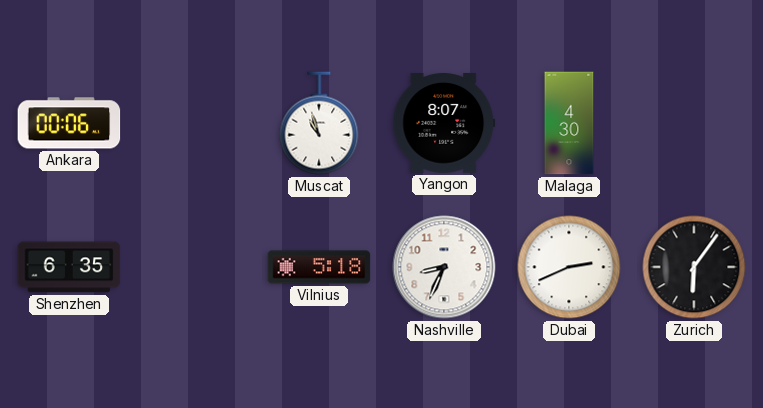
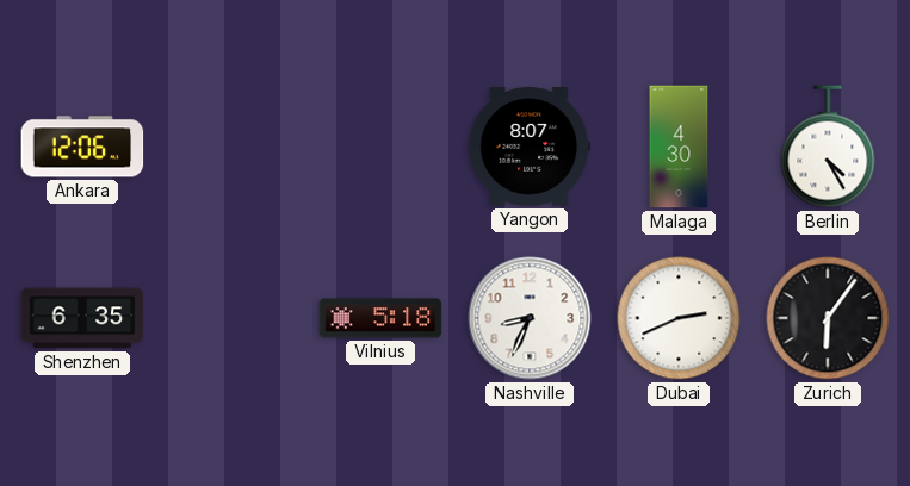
Ankara: 00:06 -> 12:06 (82, 147)
Muscat: 10:57 -> none (319, 123)
Berlin: none -> 4:25 (828, 147)
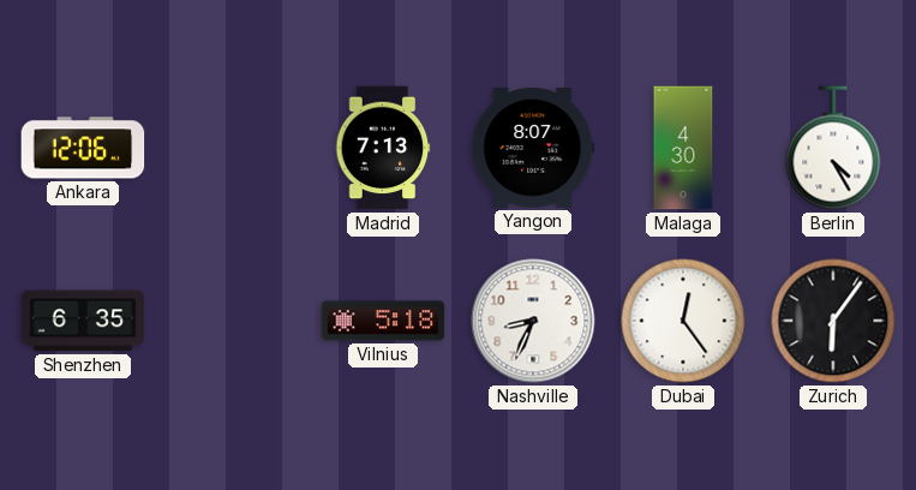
Madrid: none -> 7:13 (383, 148)
Dubai: 2:41 -> 12:24 (683, 321)
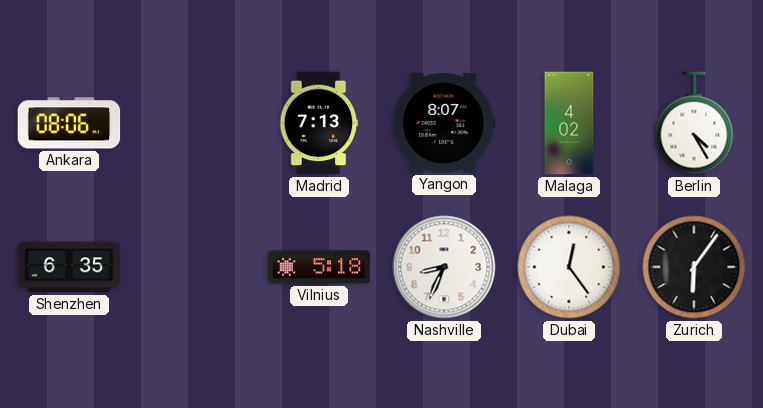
Ankara: 12:06 -> 08:06 (69, 123)
Malaga: 4:30 -> 4:02 (569, 123)
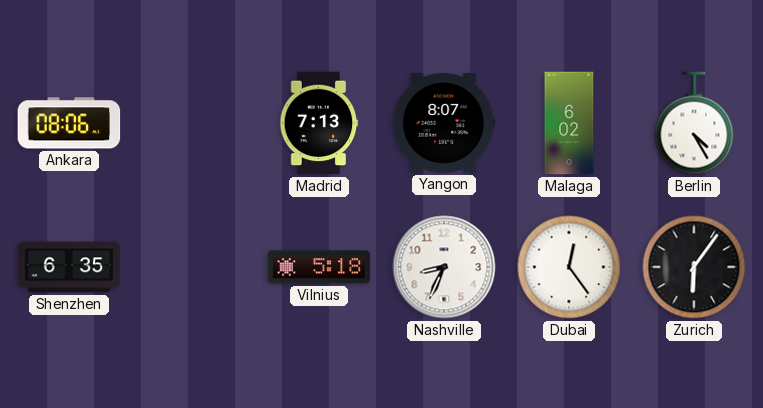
Malaga: 4:02 -> 6:02 (569, 123)
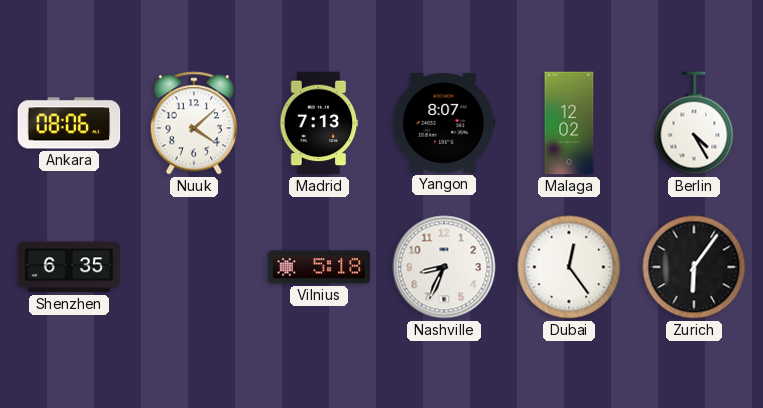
Nuuk: none -> 4:08 (194, 123)
Malaga: 6:02 -> 12:02 (569, 123)
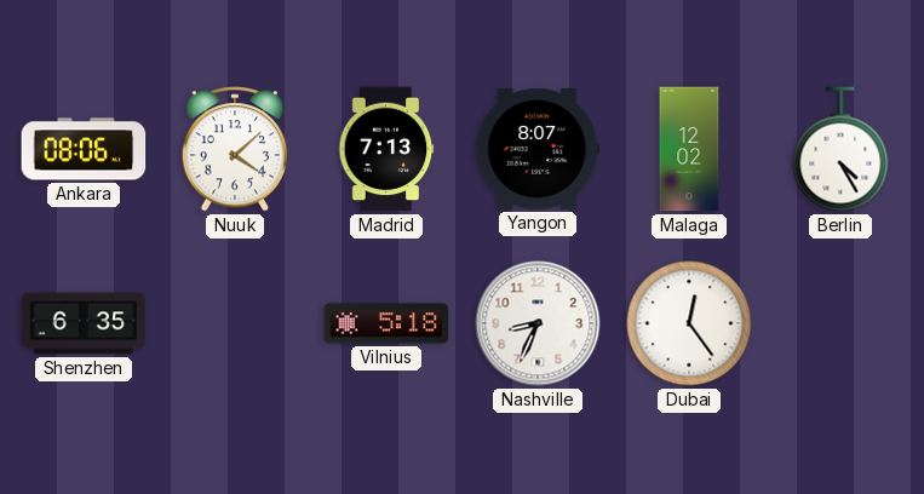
Zurich: 6:06 -> none (694, 267)
